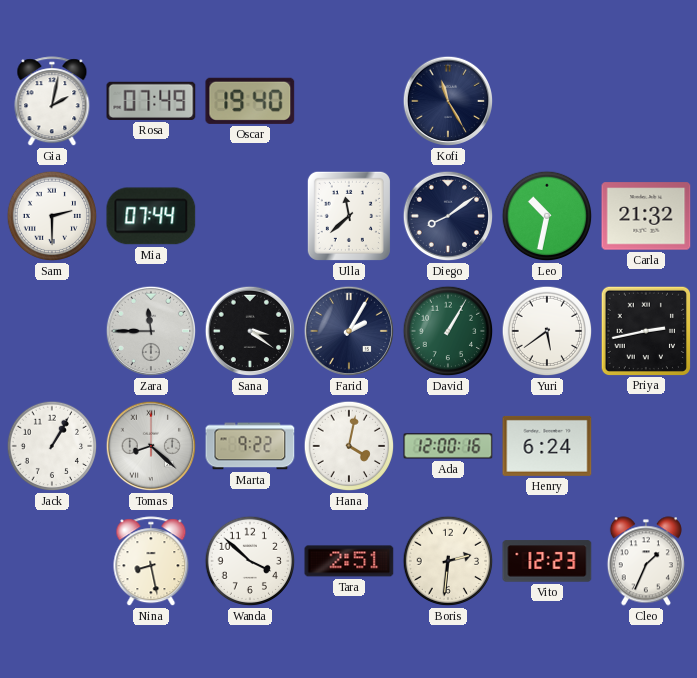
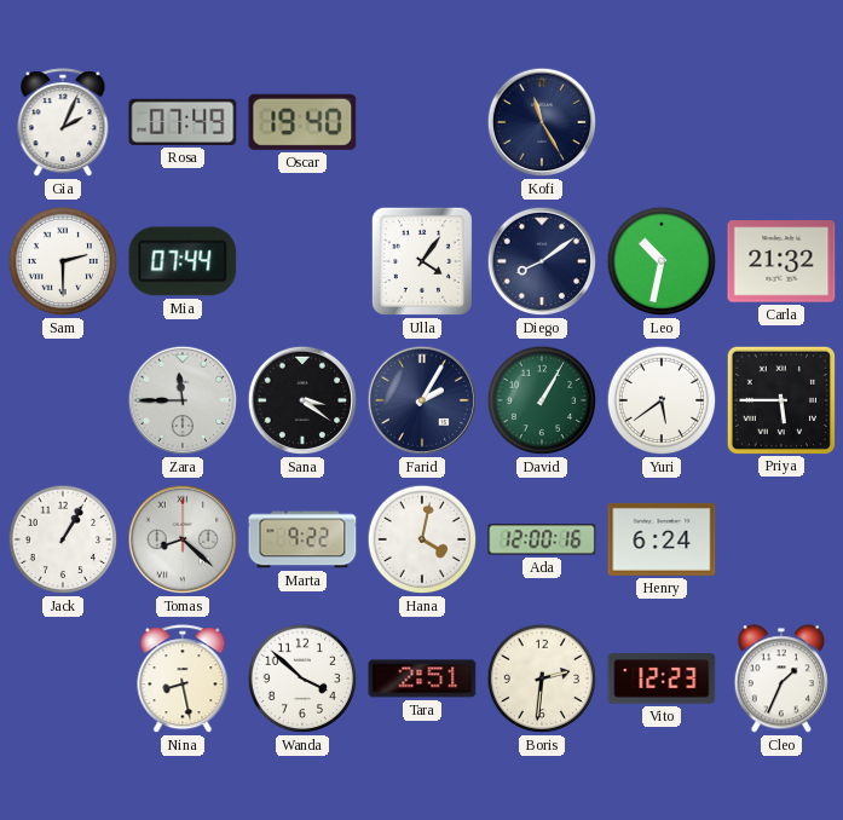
Gia: 2:02 -> 2:04 (63, 123)
Ulla: 11:38 -> 4:06 (422, 261)
Priya: 2:43 -> 5:45 (780, 399)
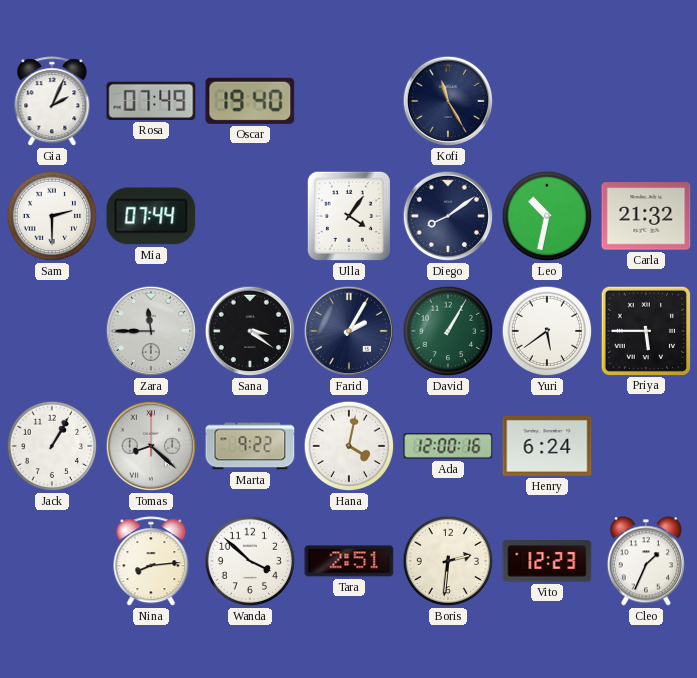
Nina: 8:28 -> 8:14 (151, 562)
